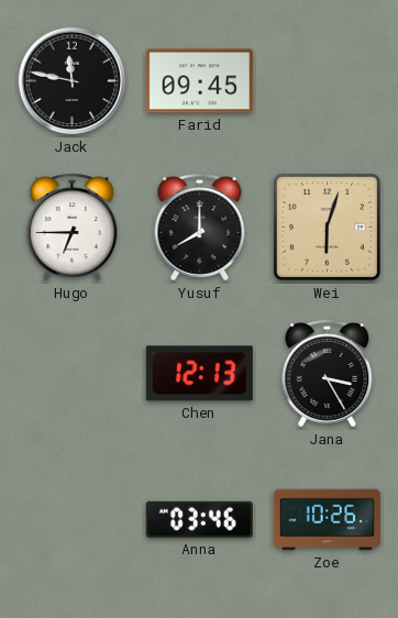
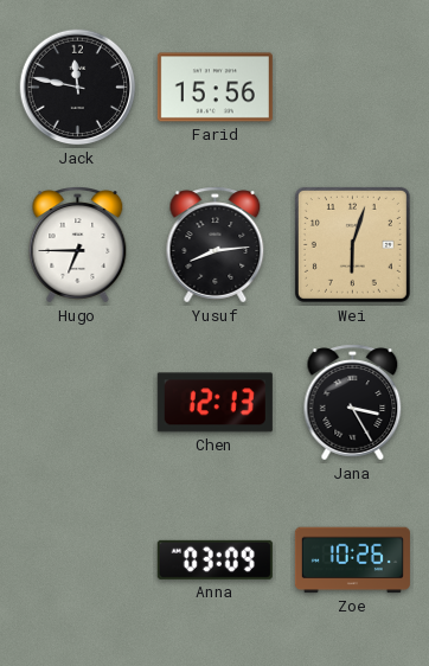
Farid: 09:45 -> 15:56 (214, 88)
Yusuf: 8:00 -> 8:14 (216, 245)
Anna: 03:46 -> 03:09 (214, 559)
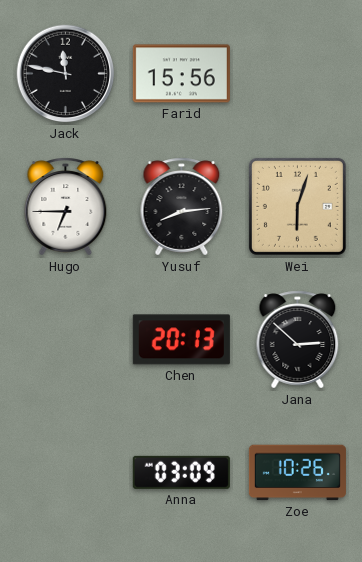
Chen: 12:13 -> 20:13 (181, 340)
Jana: 3:25 -> 2:52 (298, 340)
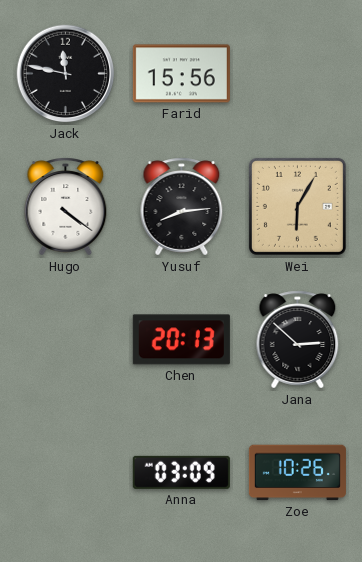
Hugo: 6:45 -> 4:21 (66, 207)
Wei: 6:03 -> 6:05 (297, 206)
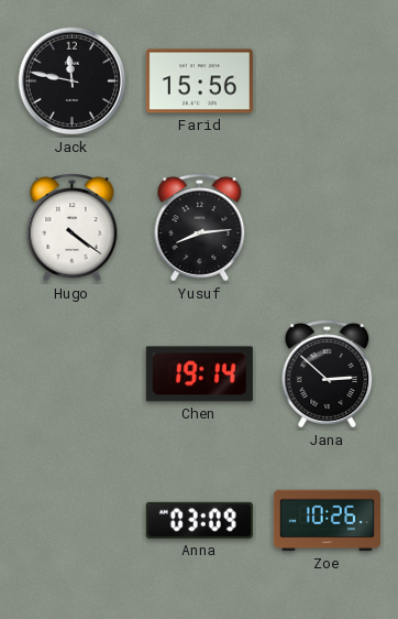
Wei: 6:05 -> none (297, 206)
Chen: 20:13 -> 19:14 (199, 374)
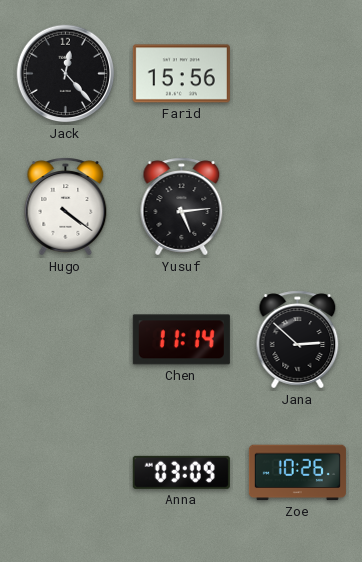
Jack: 11:47 -> 12:23 (66, 74)
Yusuf: 8:14 -> 5:14 (182, 207)
Chen: 19:14 -> 11:14 (181, 340)
